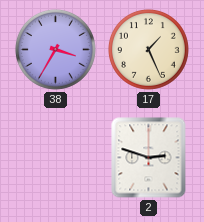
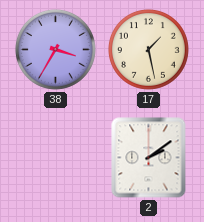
17: 1:26 -> 1:28 (148, 49)
2: 2:48 -> 2:09 (149, 158)
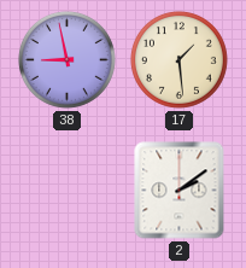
38: 3:35 -> 8:58 (66, 59)
17: 1:28 -> 1:29 (178, 59)
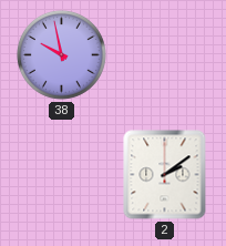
38: 8:58 -> 9:58 (61, 54)
17: 1:29 -> none (178, 59)
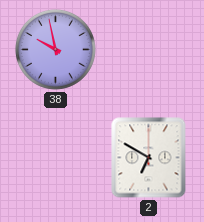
2: 2:09 -> 6:50 (149, 158)
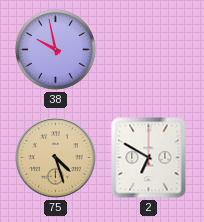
75: none -> 4:27 (56, 158)
